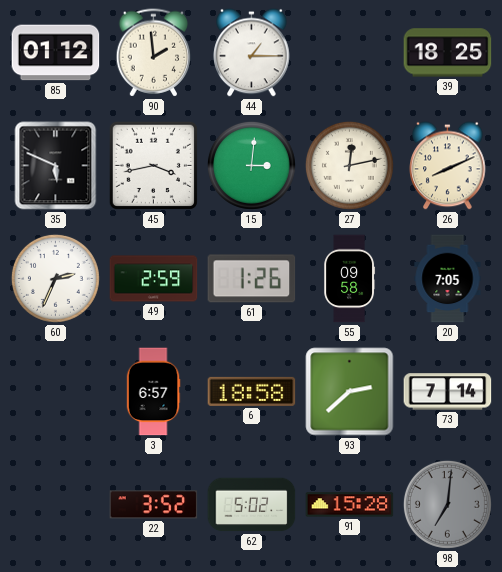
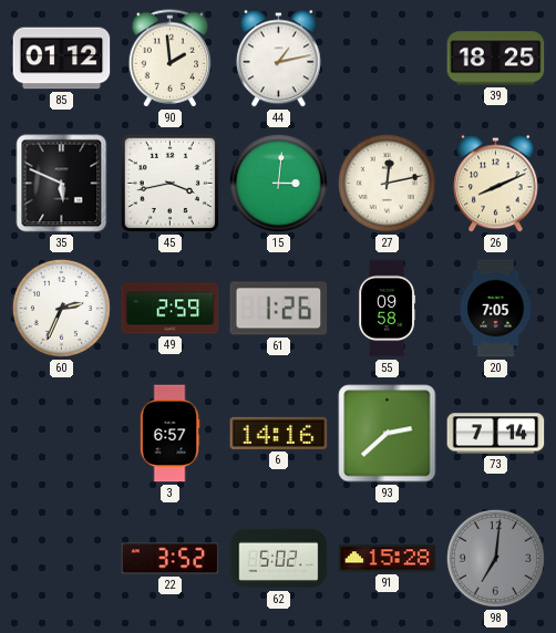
44: 1:15 -> 1:13 (279, 59)
6: 18:58 -> 14:16 (279, 433)
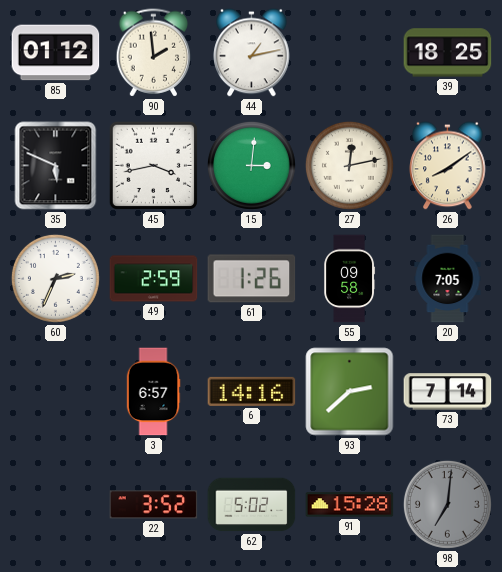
26: 8:11 -> 8:09 (448, 166)
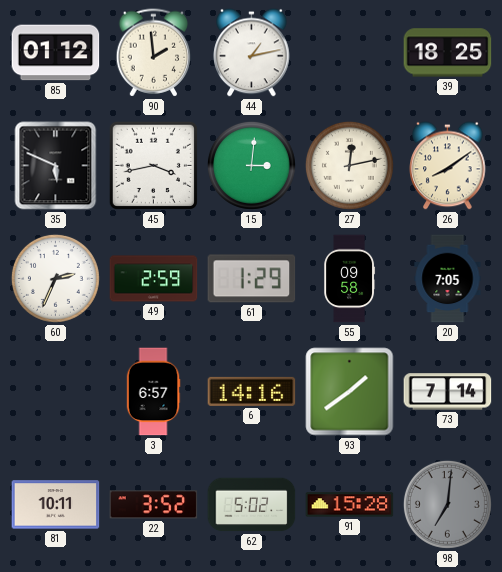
61: 1:26 -> 1:29 (252, 279)
93: 2:38 -> 1:39 (350, 392)
81: none -> 10:11 (56, 505)
